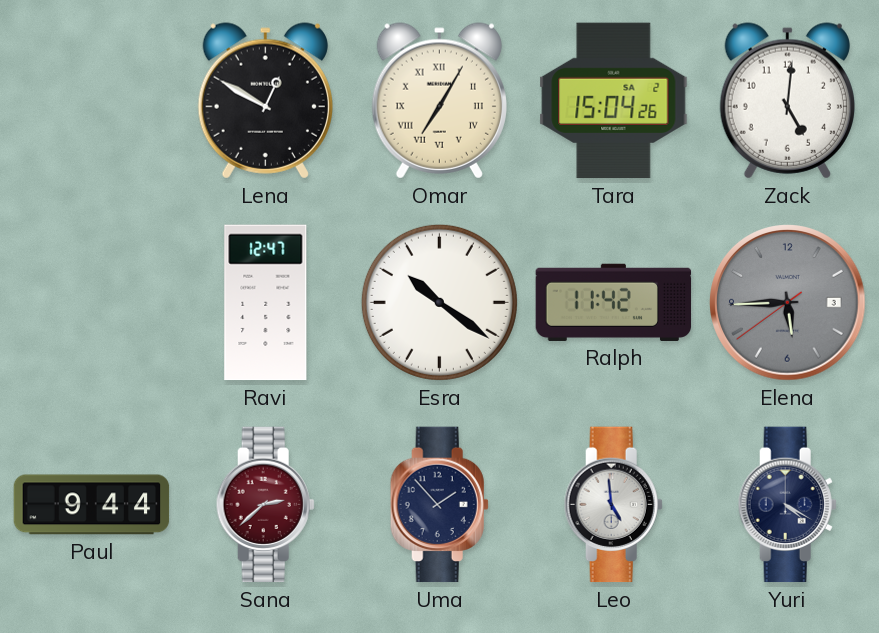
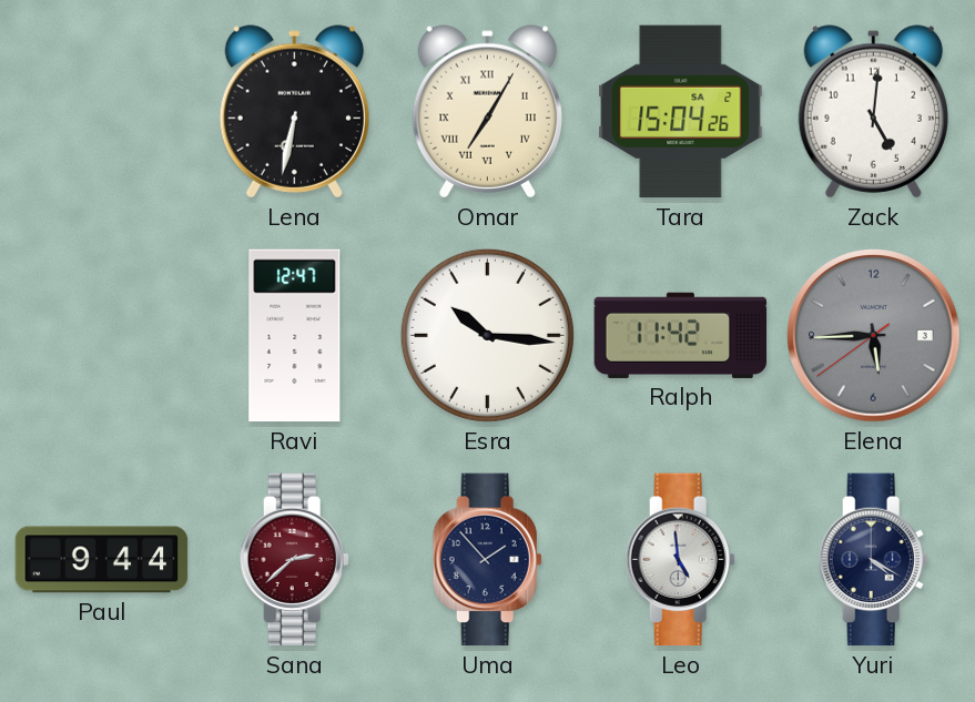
Lena: 12:50 -> 6:32 (294, 112)
Esra: 10:21 -> 10:16 (487, 335)
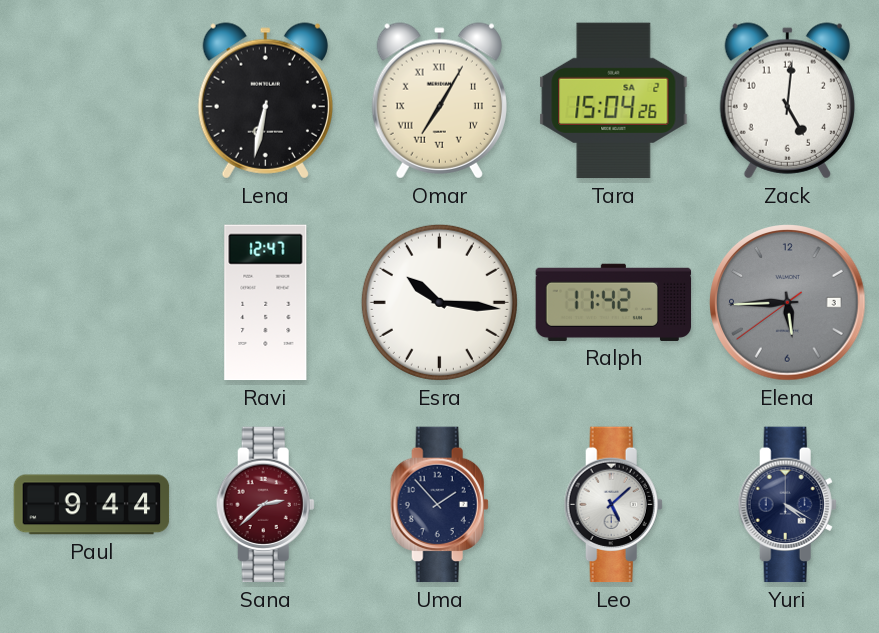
Leo: 4:59 -> 5:08 (613, 505)
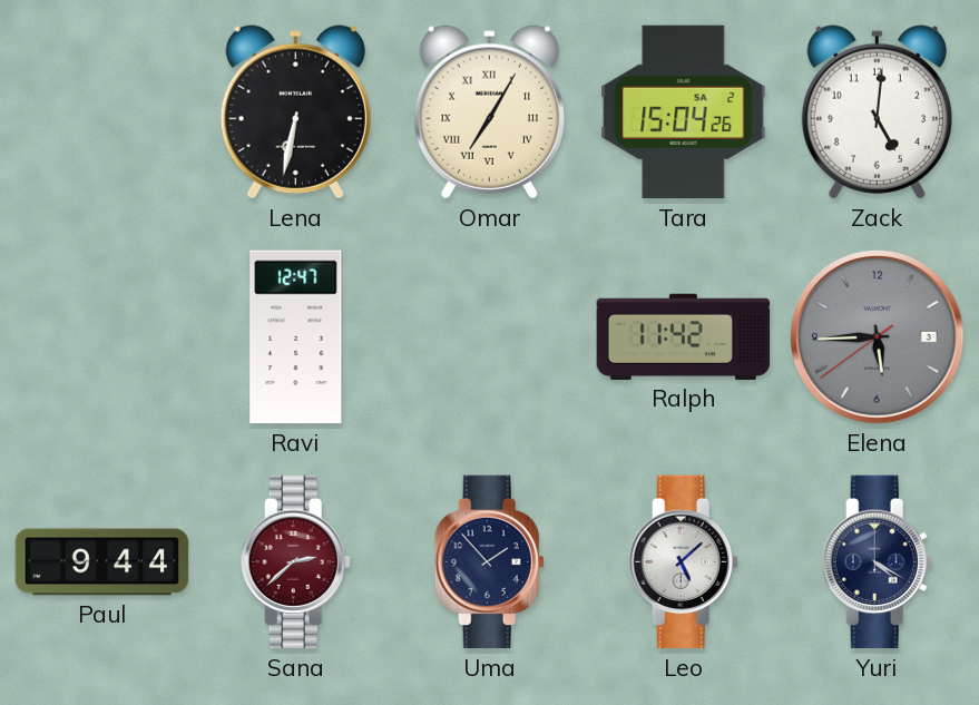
Esra: 10:16 -> none (439, 302)
